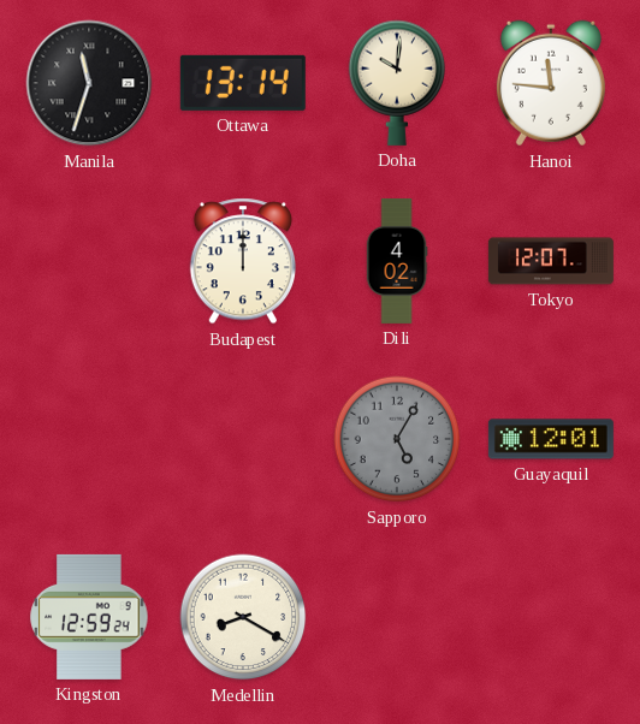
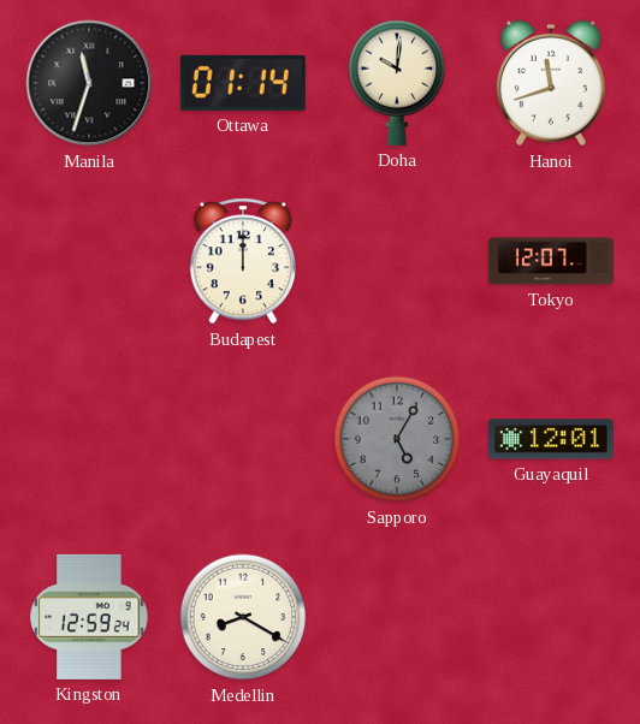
Ottawa: 13:14 -> 01:14 (243, 83)
Hanoi: 11:46 -> 11:42 (551, 83)
Dili: 4:02 -> none (397, 261)
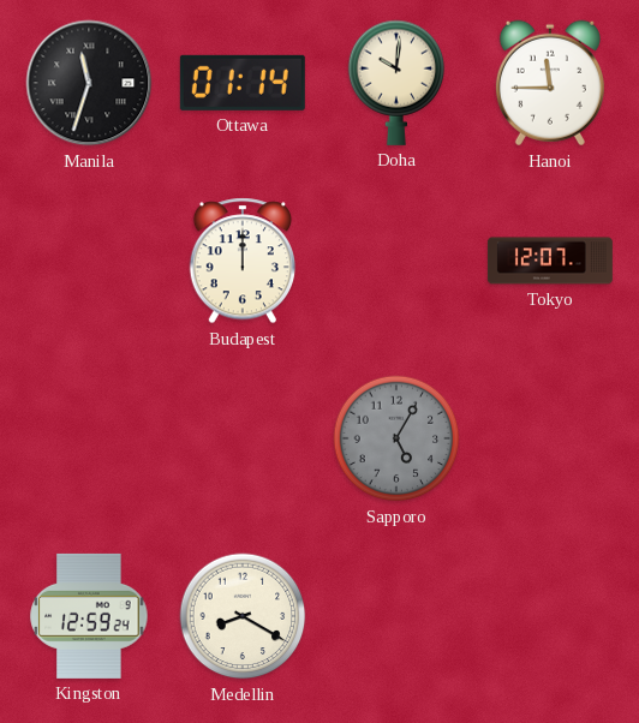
Hanoi: 11:42 -> 11:45 (550, 83)
Guayaquil: 12:01 -> none (551, 439)
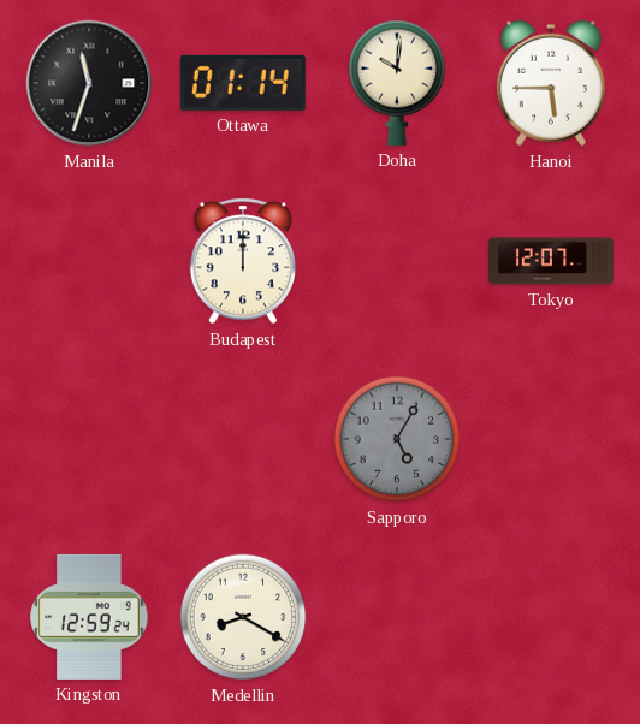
Hanoi: 11:45 -> 5:45 (551, 83)
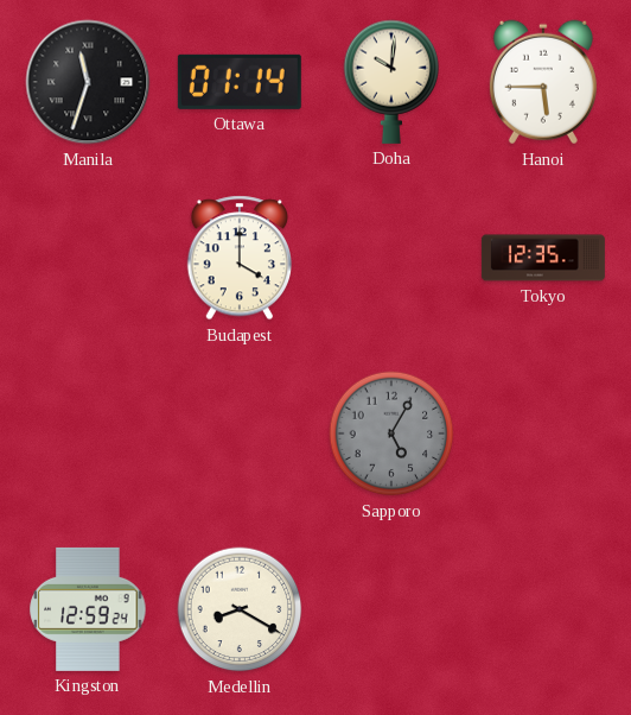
Budapest: 12:00 -> 4:00 (238, 258)
Tokyo: 12:07 -> 12:35 (543, 258)
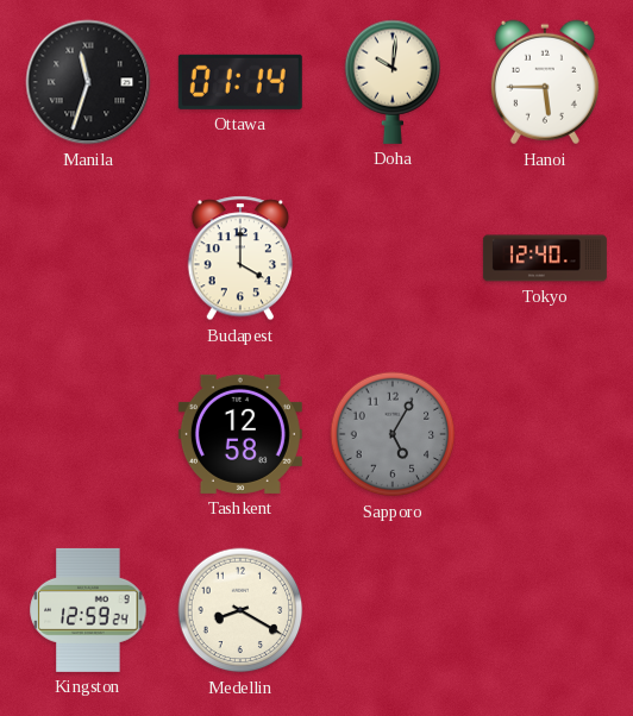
Tokyo: 12:35 -> 12:40 (545, 258)
Tashkent: none -> 12:58 (240, 434)
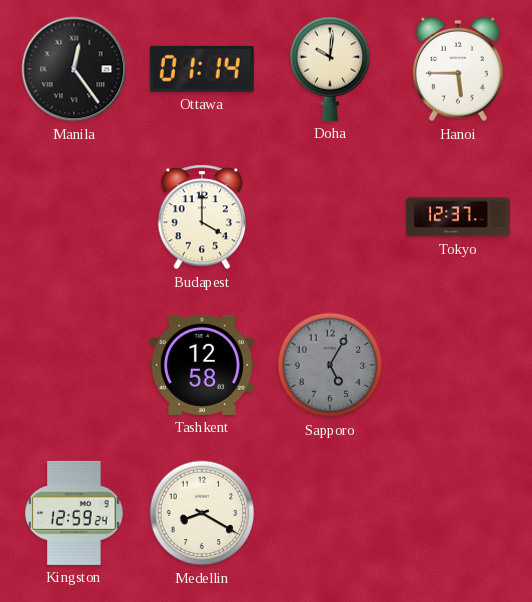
Manila: 11:33 -> 12:24 (74, 69)
Tokyo: 12:40 -> 12:37 (458, 217)
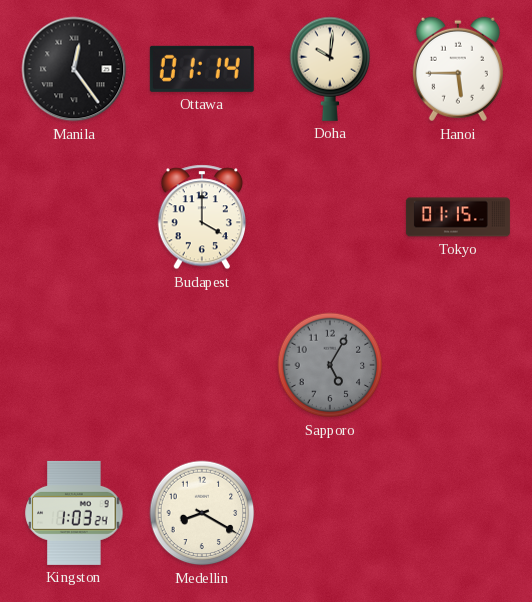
Tokyo: 12:37 -> 01:15 (458, 217)
Tashkent: 12:58 -> none (202, 365)
Kingston: 12:59 -> 1:03 (74, 513)
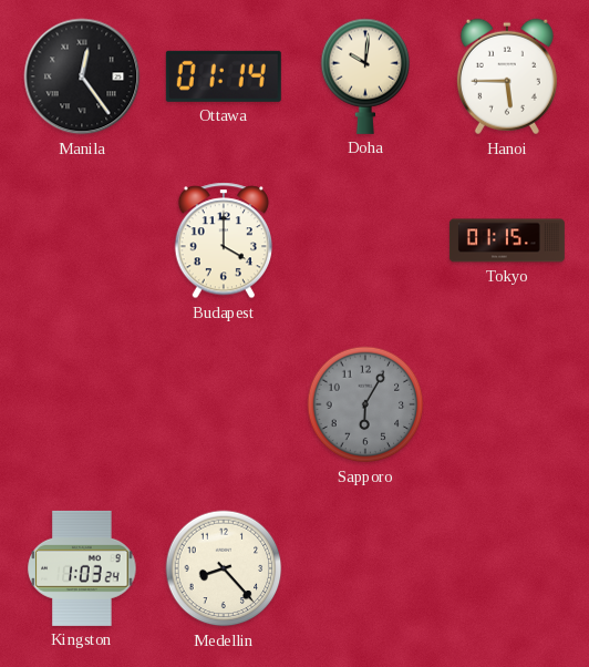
Sapporo: 5:05 -> 6:05 (365, 404)
Medellin: 8:20 -> 8:23 (224, 568)
